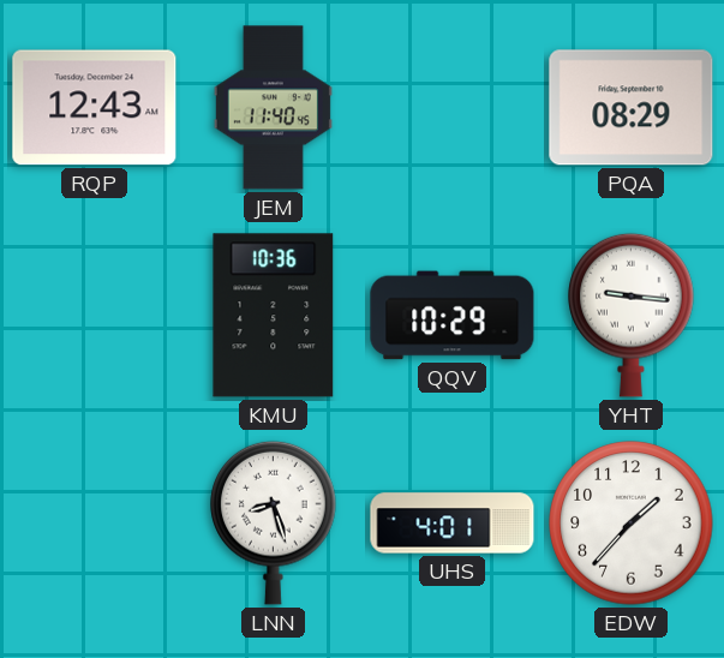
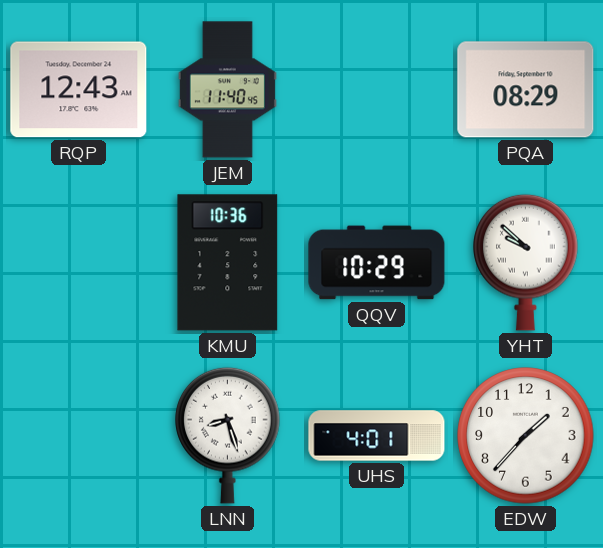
YHT: 9:16 -> 9:52 (526, 262)
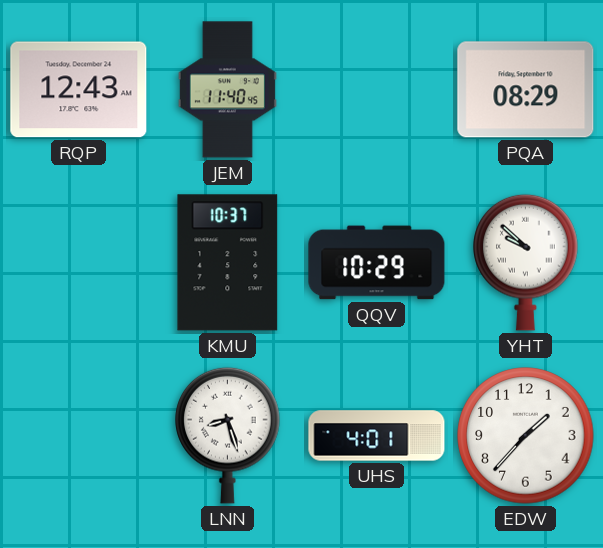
KMU: 10:36 -> 10:37 (228, 263)
